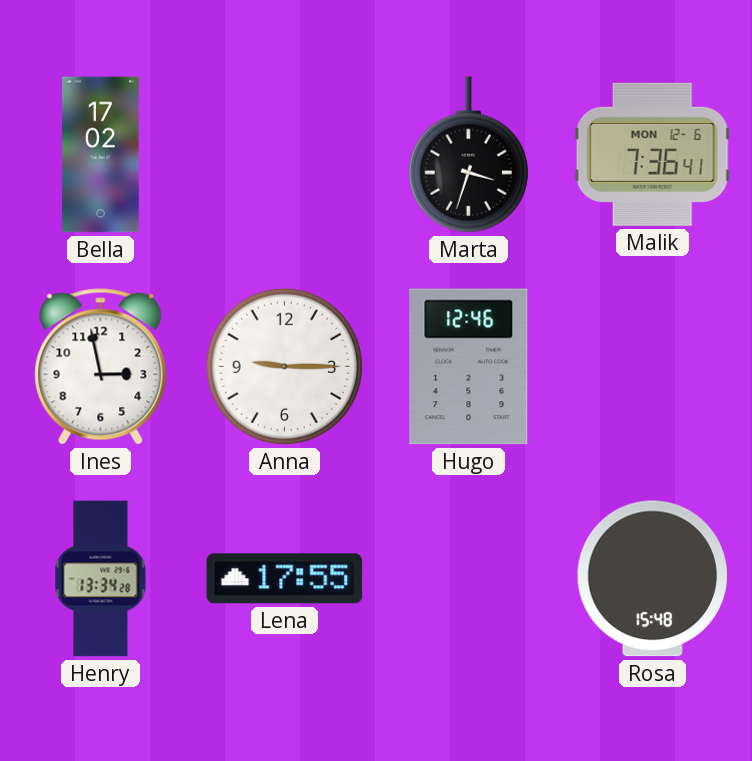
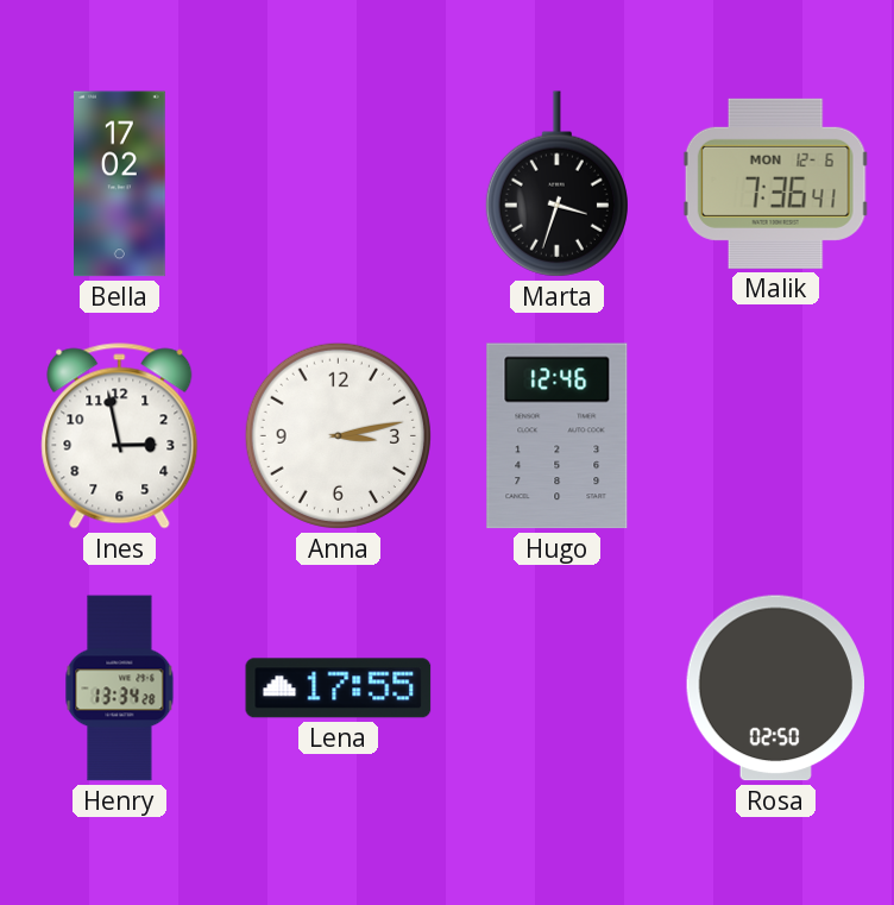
Anna: 9:15 -> 3:13 (338, 435)
Rosa: 15:48 -> 02:50 (775, 689)
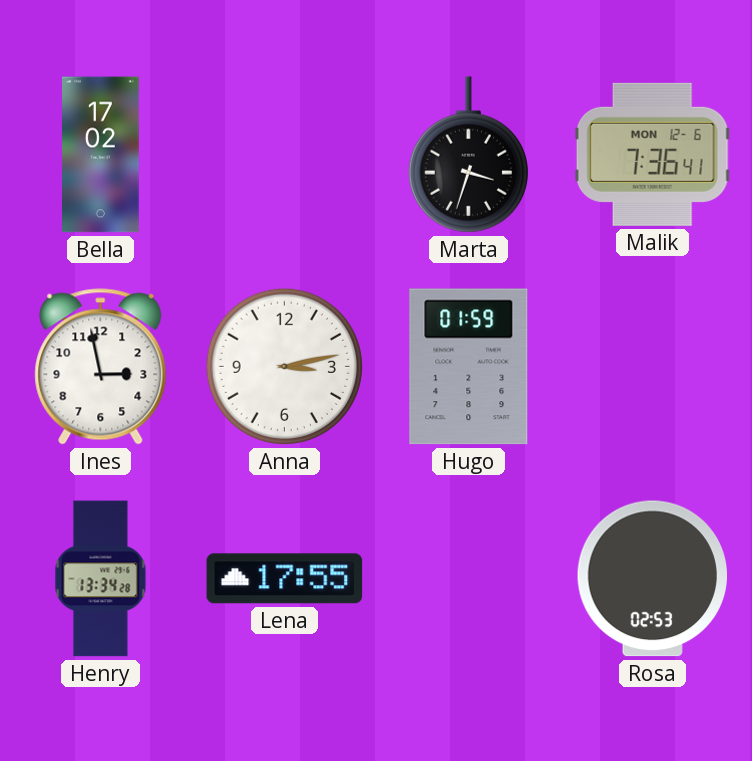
Hugo: 12:46 -> 01:59 (469, 367)
Rosa: 02:50 -> 02:53 (652, 579)
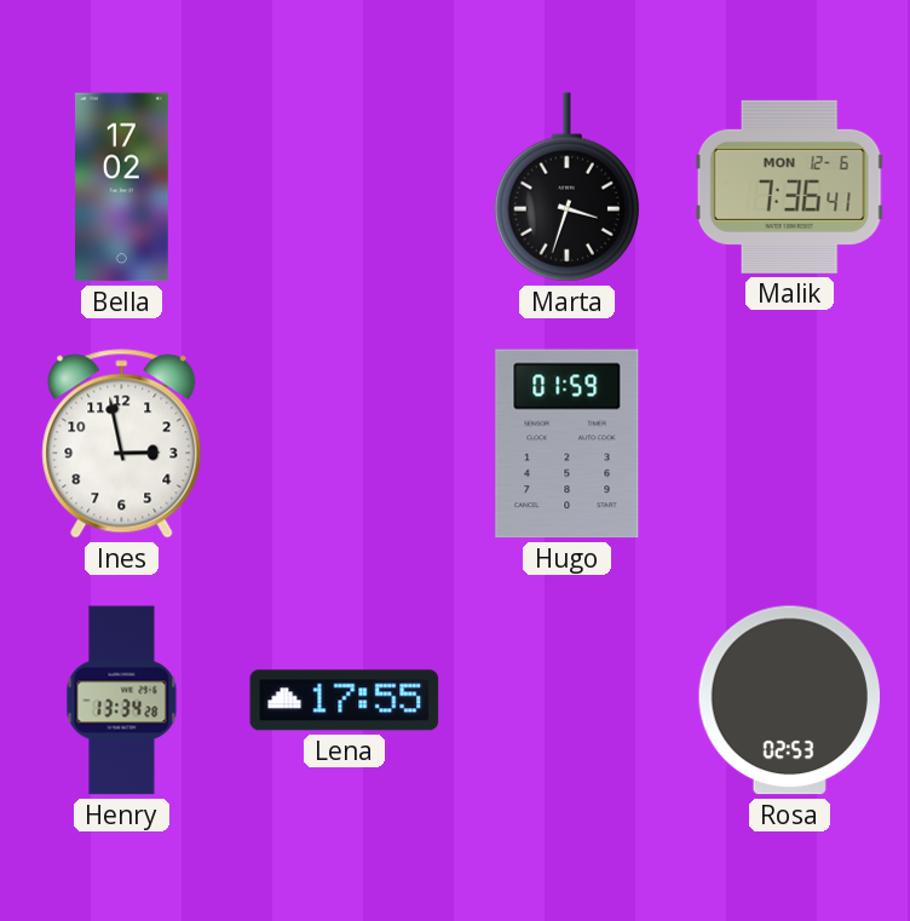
Anna: 3:13 -> none (284, 366)
